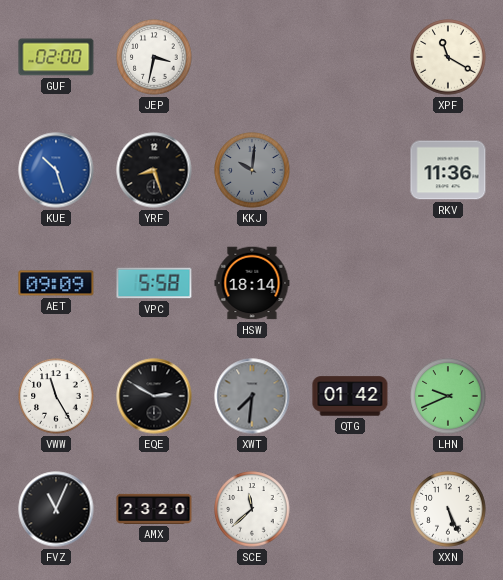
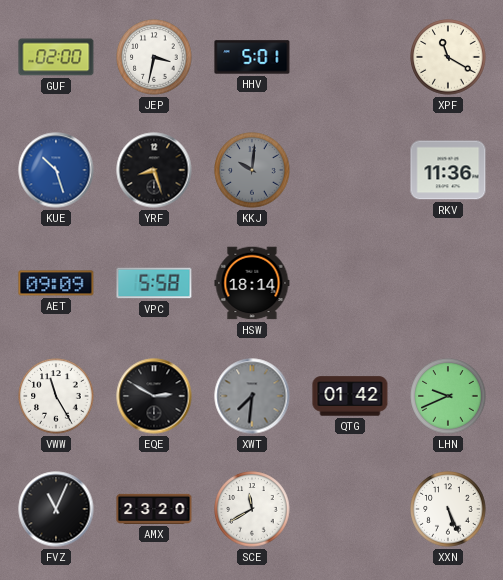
HHV: none -> 5:01 (252, 57)
SCE: 11:38 -> 11:40 (252, 509)
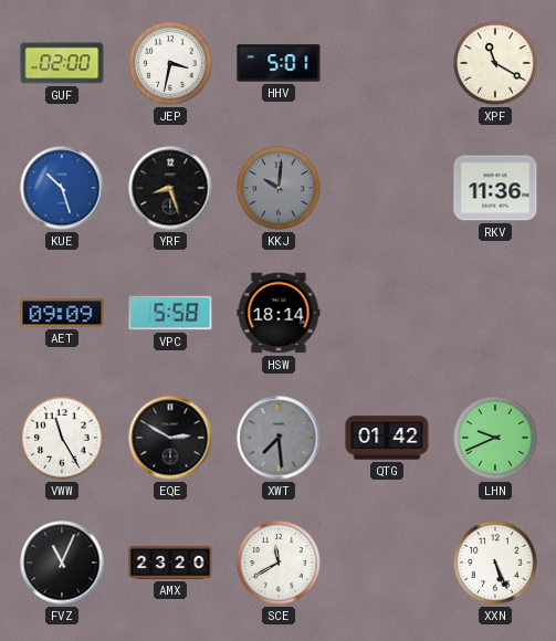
XWT: 7:31 -> 7:29 (279, 438)
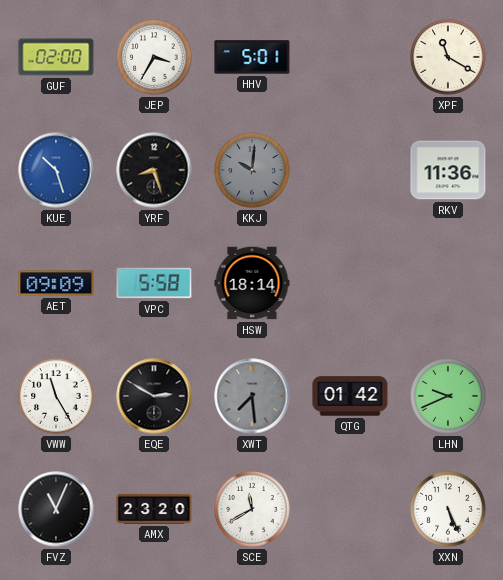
JEP: 3:32 -> 3:35 (154, 57)
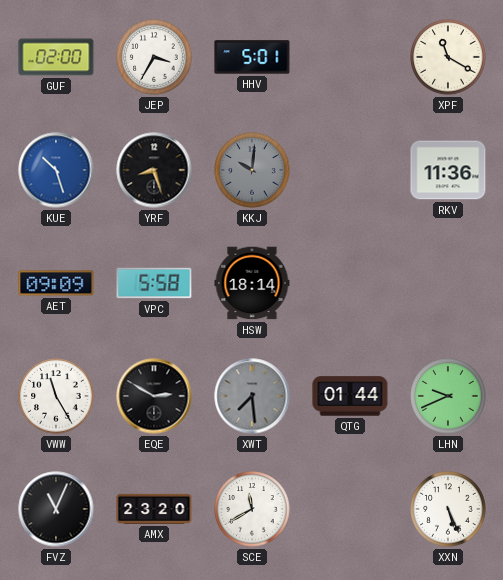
QTG: 01:42 -> 01:44 (350, 396)
